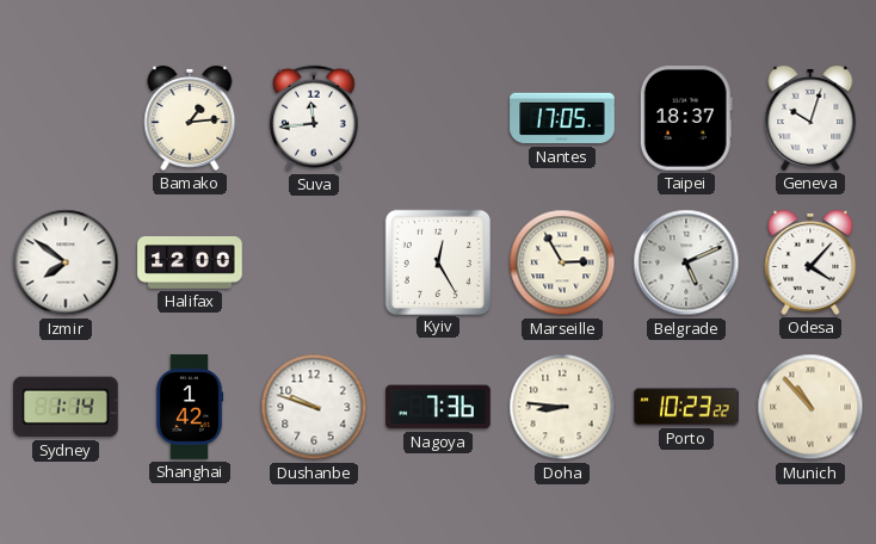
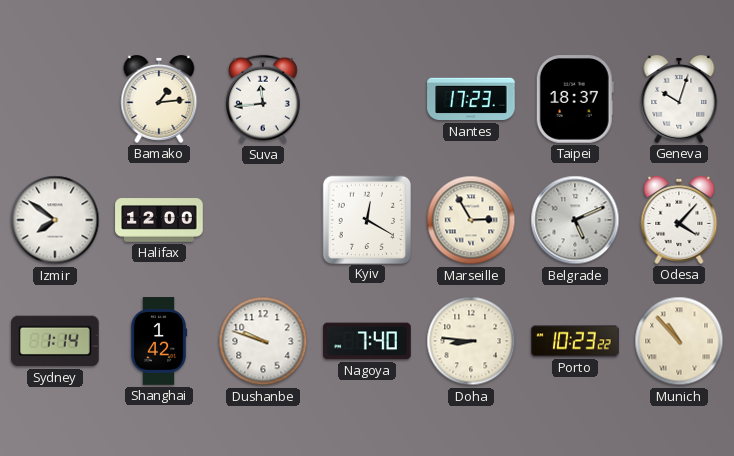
Nantes: 17:05 -> 17:23 (471, 99)
Kyiv: 12:25 -> 12:20 (366, 219)
Nagoya: 7:36 -> 7:40 (367, 341)
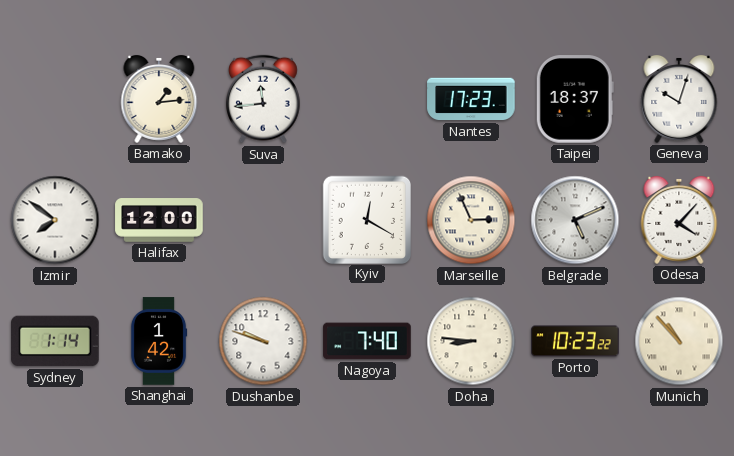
Marseille: 2:55 -> 2:56 (471, 220)
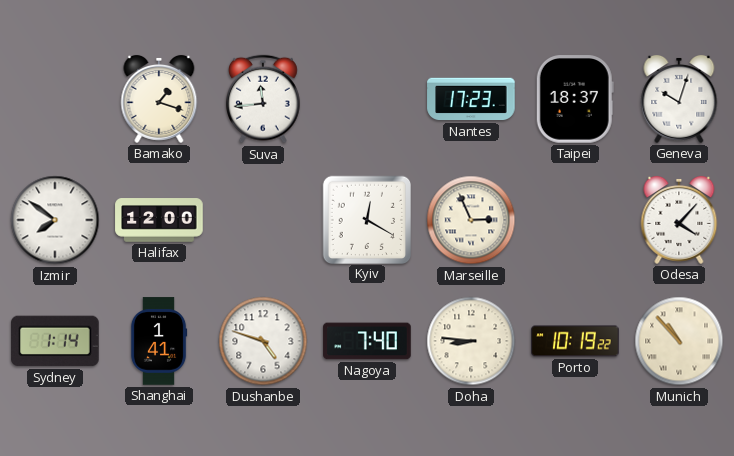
Bamako: 1:14 -> 1:18 (159, 99)
Belgrade: 5:11 -> none (575, 220)
Shanghai: 1:42 -> 1:41 (159, 341)
Dushanbe: 9:48 -> 4:48 (263, 341)
Porto: 10:23 -> 10:19 (575, 341)
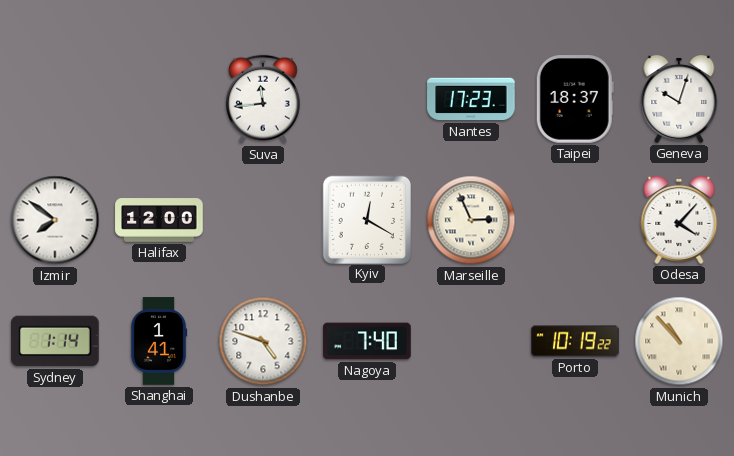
Bamako: 1:18 -> none (159, 99)
Doha: 8:46 -> none (471, 341)
